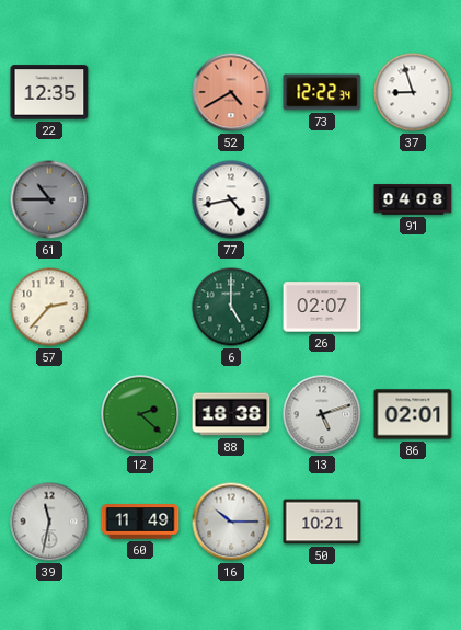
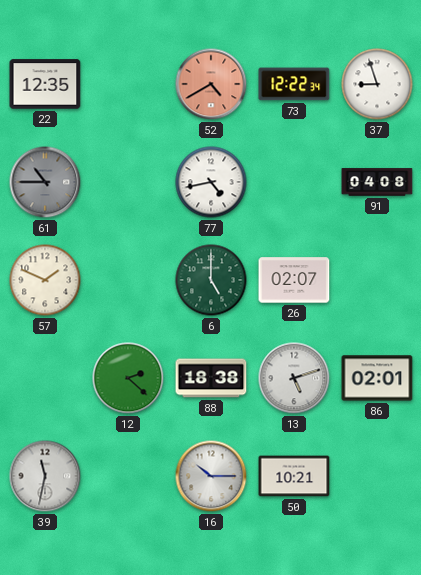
57: 2:37 -> 1:49 (45, 280)
60: 11:49 -> none (140, 522)
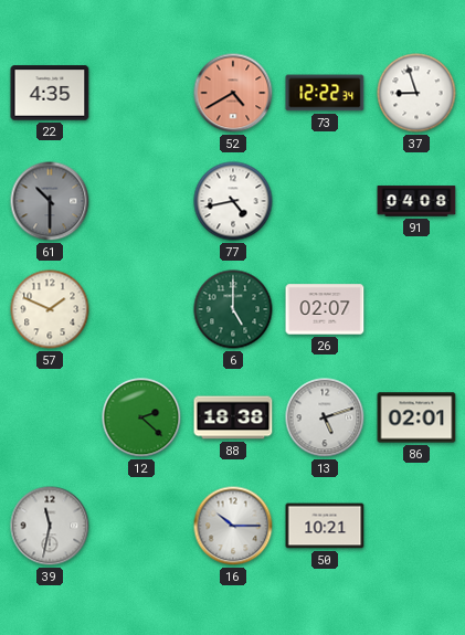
22: 12:35 -> 4:35 (50, 93)
61: 10:45 -> 10:30 (50, 201)
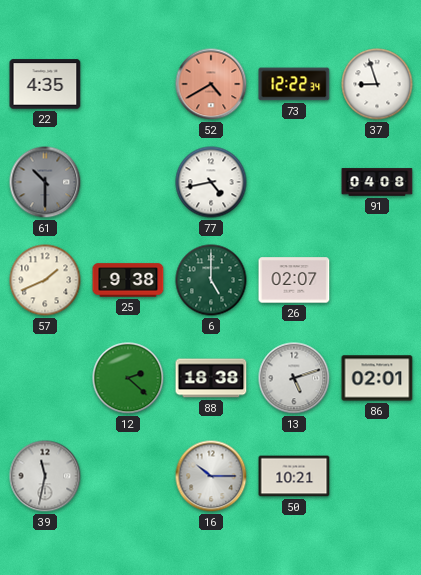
57: 1:49 -> 1:41 (45, 280)
25: none -> 9:38 (128, 280)
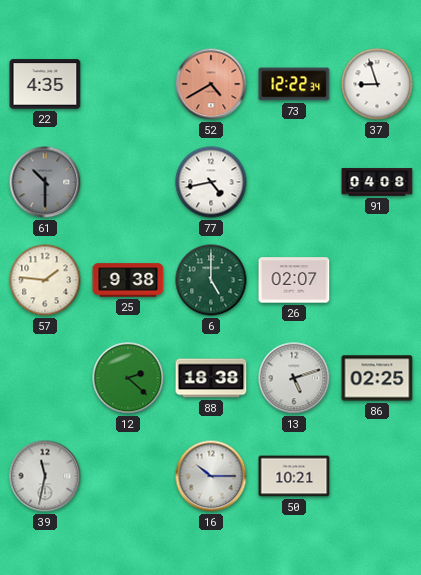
57: 1:41 -> 1:46 (45, 280)
86: 02:01 -> 02:25 (377, 378)
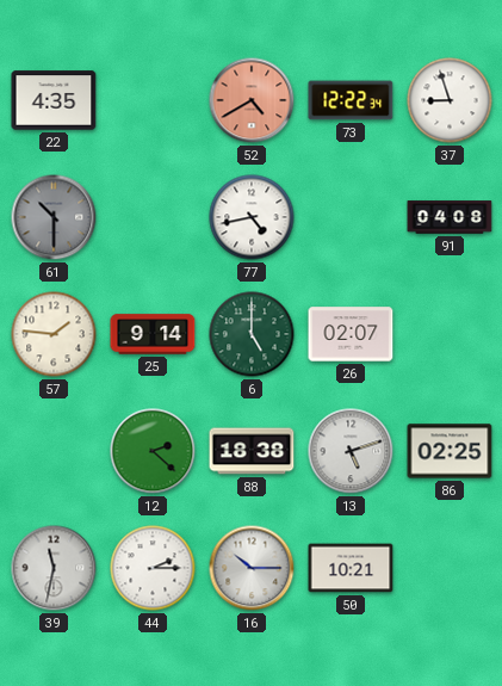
25: 9:38 -> 9:14 (153, 334)
44: none -> 2:15 (153, 568)
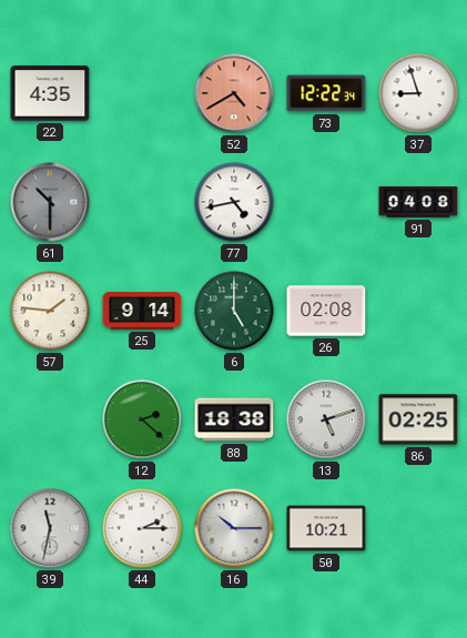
26: 02:07 -> 02:08 (326, 311)
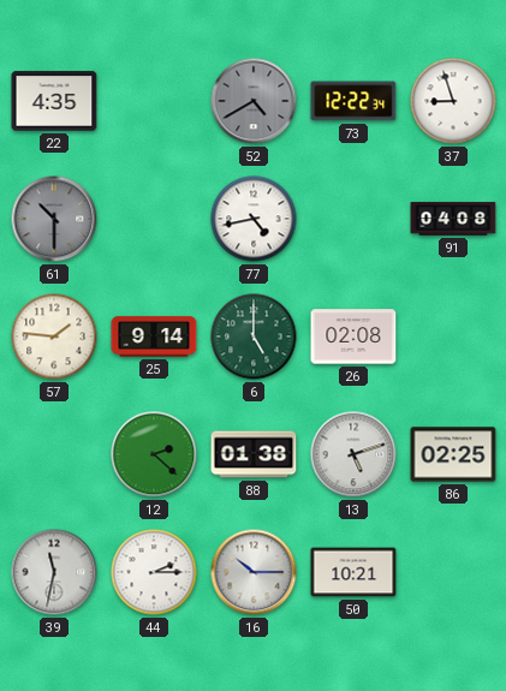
52 dial: salmon -> grey (254, 101)
88: 18:38 -> 01:38 (254, 454)
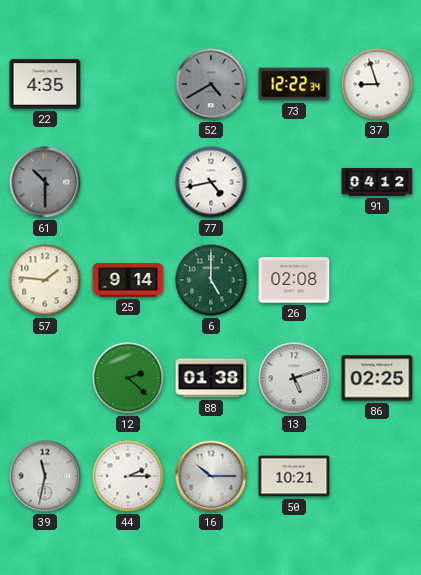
91: 04:08 -> 04:12 (377, 182)
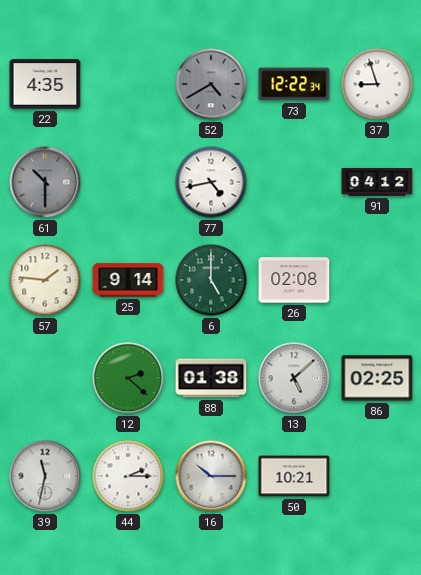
13: 5:12 -> 5:08 (294, 378)
